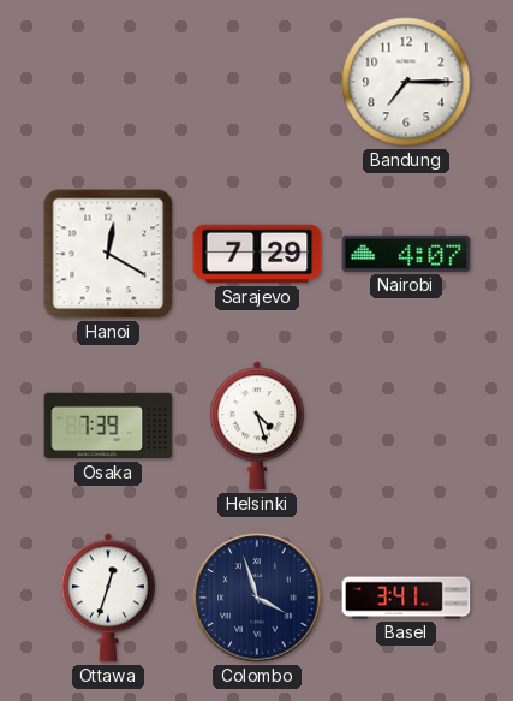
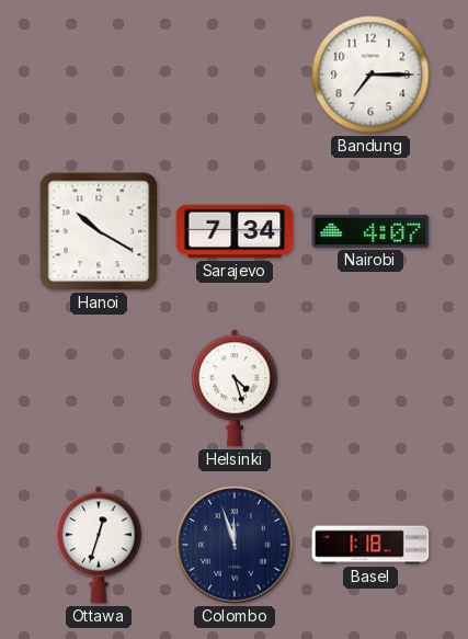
Hanoi: 12:20 -> 10:20 (99, 231)
Sarajevo: 7:29 -> 7:34 (235, 231)
Osaka: 7:39 -> none (108, 426)
Colombo: 3:57 -> 11:57 (235, 545)
Basel: 3:41 -> 1:18 (370, 545)
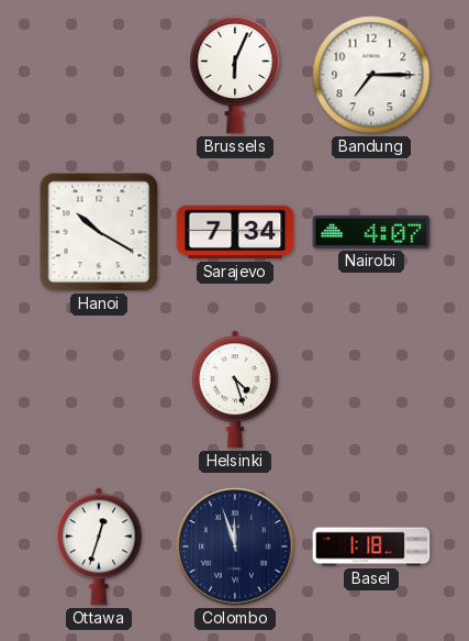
Brussels: none -> 6:04 (235, 76)
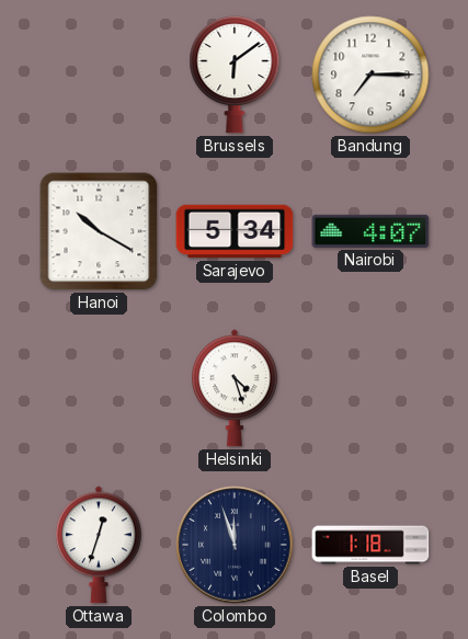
Brussels: 6:04 -> 6:09 (235, 76)
Sarajevo: 7:34 -> 5:34 (235, 231)
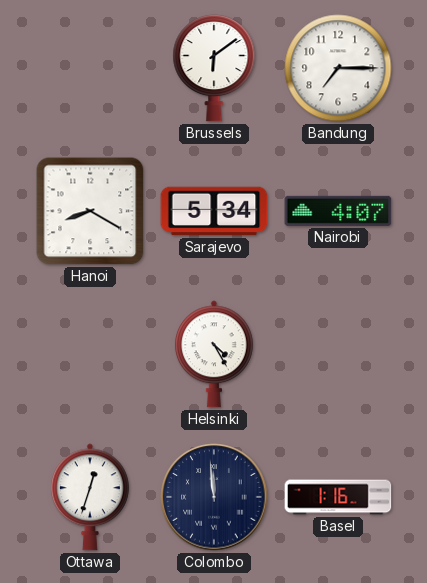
Hanoi: 10:20 -> 8:20 (90, 211)
Helsinki: 4:27 -> 4:25 (214, 354)
Colombo: 11:57 -> 11:59 (214, 497)
Basel: 1:18 -> 1:16 (338, 497)
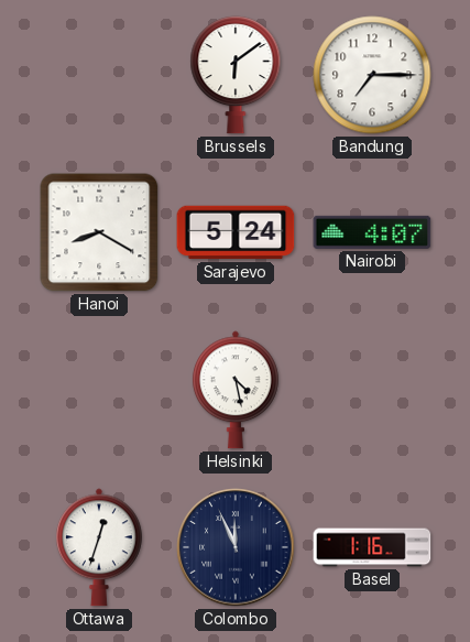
Sarajevo: 5:34 -> 5:24 (236, 232)
Helsinki: 4:25 -> 4:28 (236, 390)
Colombo: 11:59 -> 11:56 (236, 547)
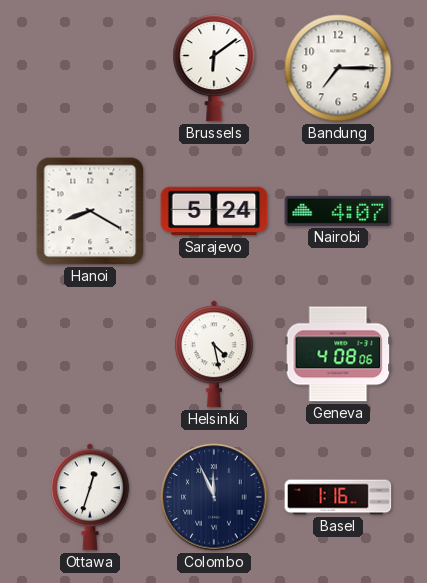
Geneva: none -> 4:08 (338, 354)
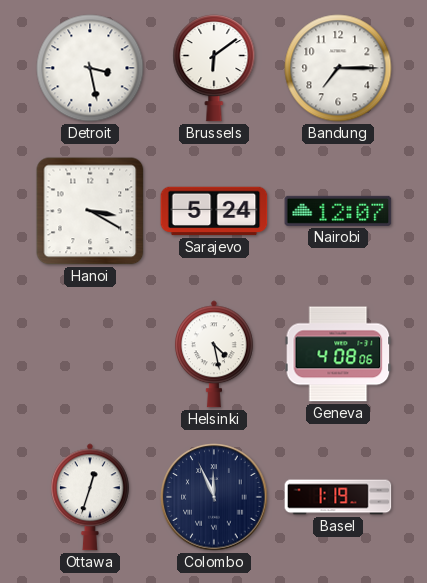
Detroit: none -> 3:28 (90, 68)
Hanoi: 8:20 -> 3:20 (90, 211)
Nairobi: 4:07 -> 12:07 (338, 211)
Basel: 1:16 -> 1:19 (338, 497)
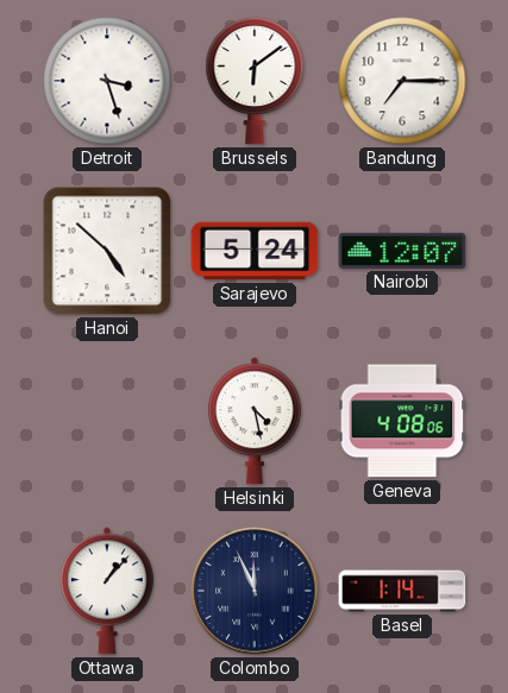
Detroit: 3:28 -> 3:27 (107, 81)
Hanoi: 3:20 -> 4:52 (107, 251)
Ottawa: 12:33 -> 1:07 (107, 591)
Basel: 1:19 -> 1:14 (402, 591)
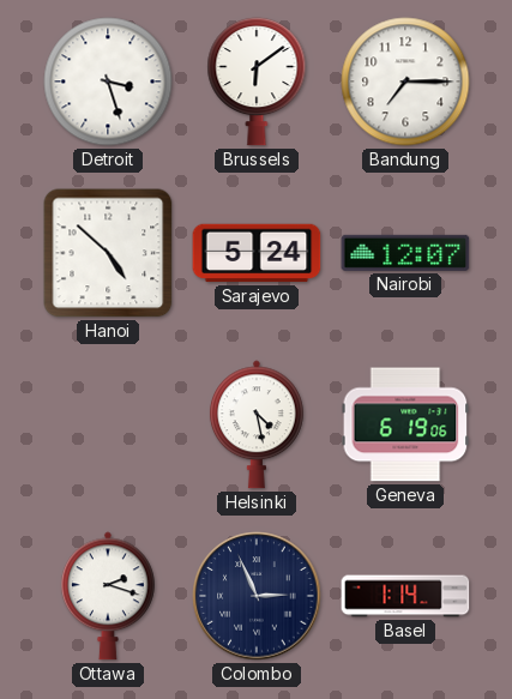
Geneva: 4:08 -> 6:19 (405, 424)
Ottawa: 1:07 -> 2:18 (108, 596)
Colombo: 11:56 -> 2:56 (257, 596)
